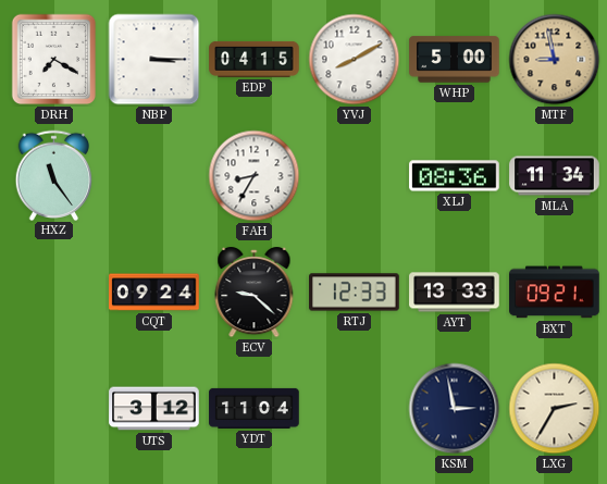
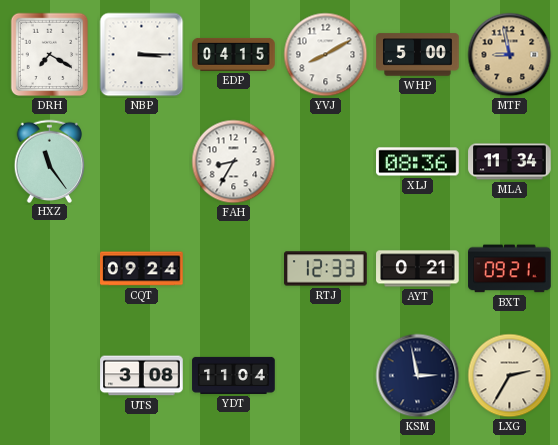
ECV: 9:22 -> none (255, 294)
AYT: 13:33 -> 0:21 (418, 269)
UTS: 3:12 -> 3:08 (142, 376)
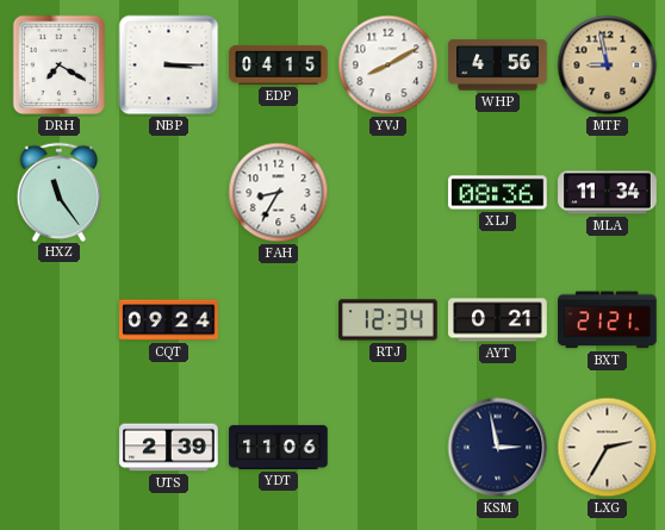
WHP: 5:00 -> 4:56 (498, 66)
RTJ: 12:33 -> 12:34 (389, 320)
BXT: 09:21 -> 21:21 (608, 320)
UTS: 3:08 -> 2:39 (169, 448)
YDT: 11:04 -> 11:06 (279, 447)
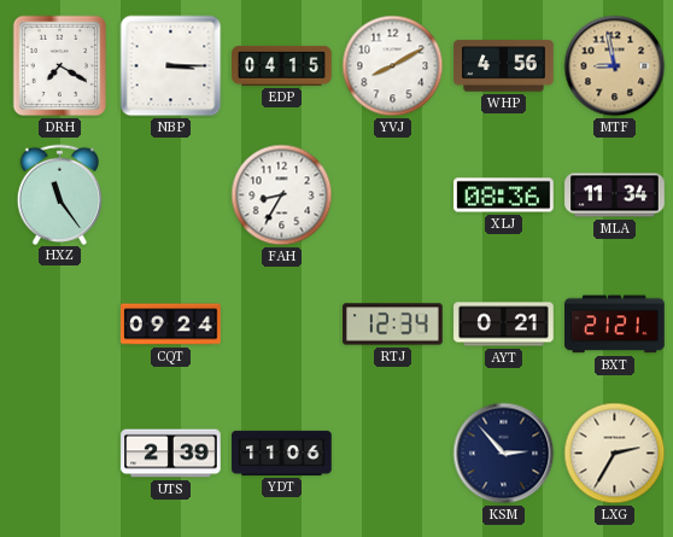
KSM: 2:58 -> 2:53 (504, 454)
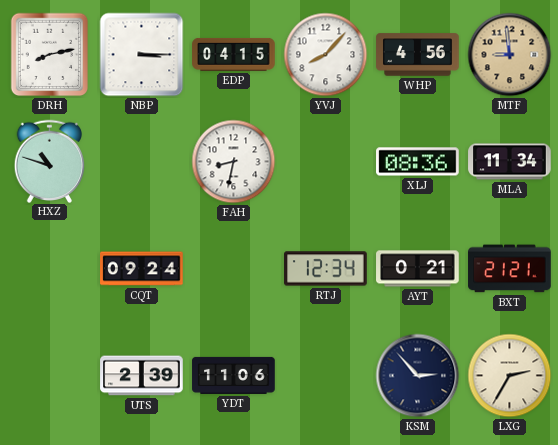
DRH: 7:20 -> 8:13 (50, 55)
YVJ: 8:10 -> 8:07 (326, 55)
MTF: 8:58 -> 8:59 (510, 55)
HXZ: 11:24 -> 10:48 (50, 161)
FAH: 8:35 -> 8:32 (234, 162)
